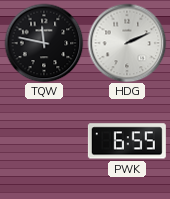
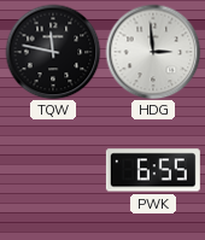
HDG: 2:11 -> 2:59 (153, 52)
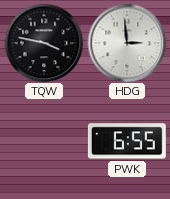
TQW: 11:47 -> 3:47 (44, 43)
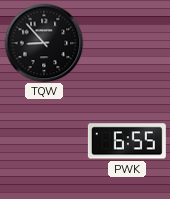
TQW: 3:47 -> 8:53 (44, 43)
HDG: 2:59 -> none (127, 43)
